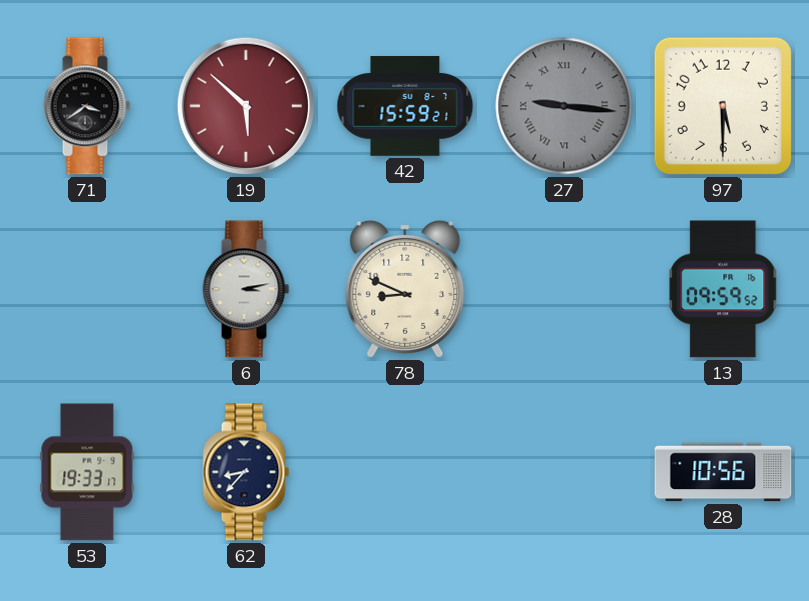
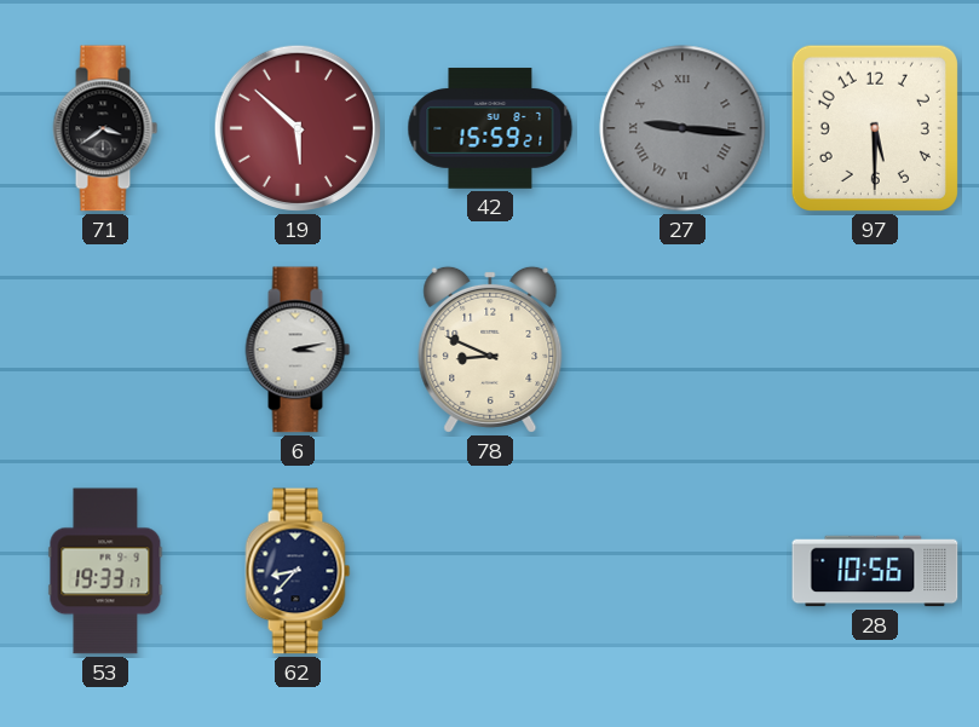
13: 09:59 -> none (723, 289)
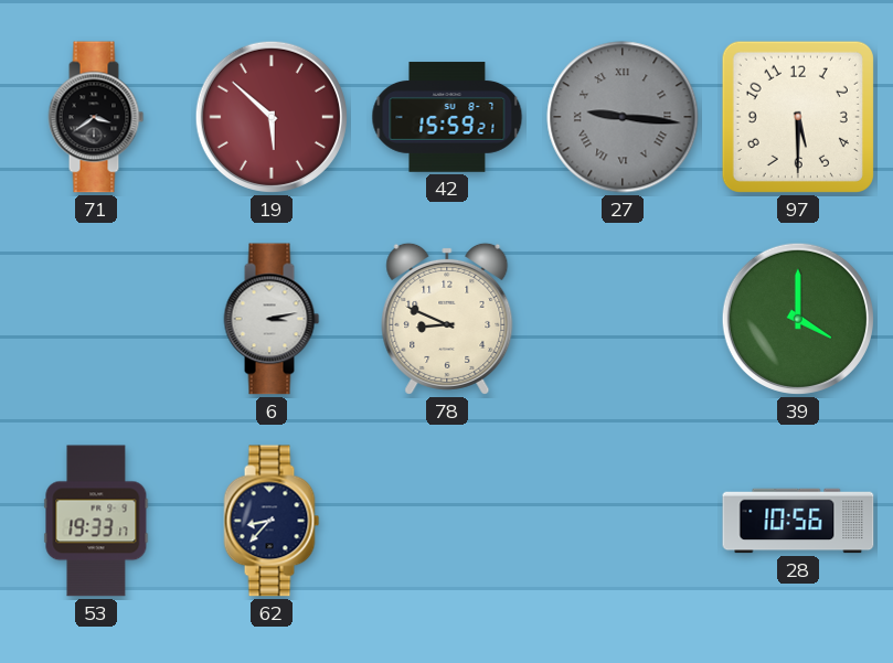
39: none -> 4:00 (798, 319)
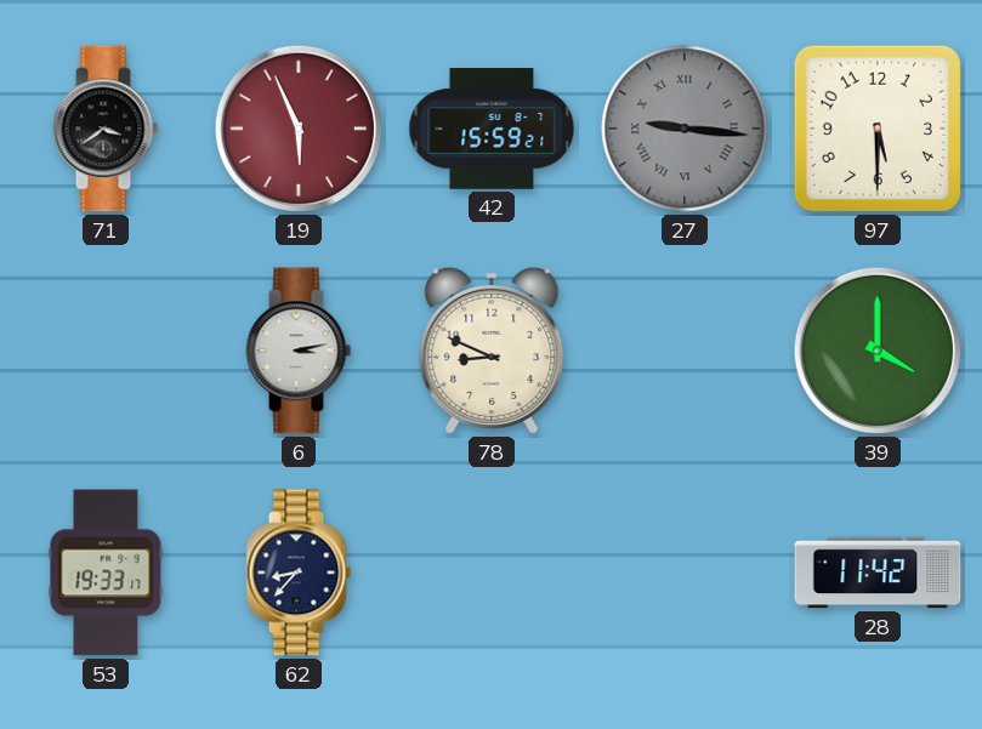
19: 5:52 -> 5:56 (299, 129)
28: 10:56 -> 11:42 (878, 573)
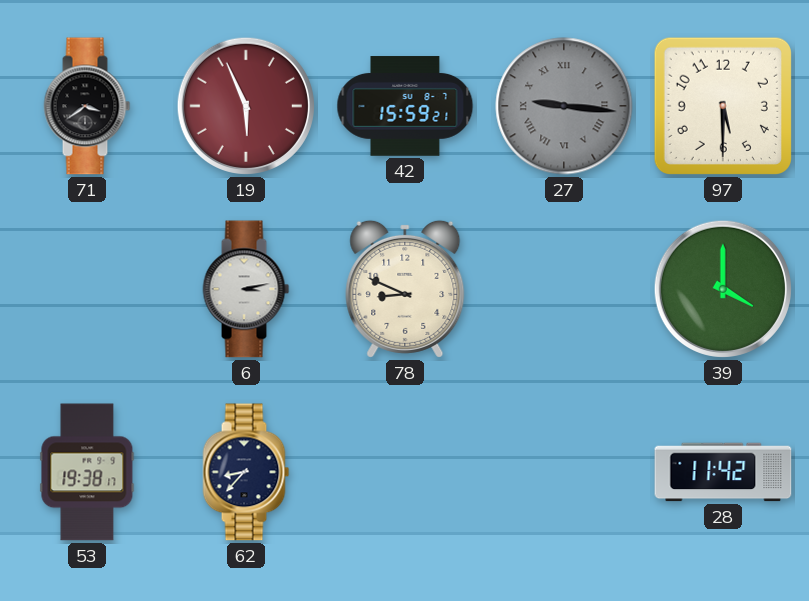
53: 19:33 -> 19:38 (87, 472)
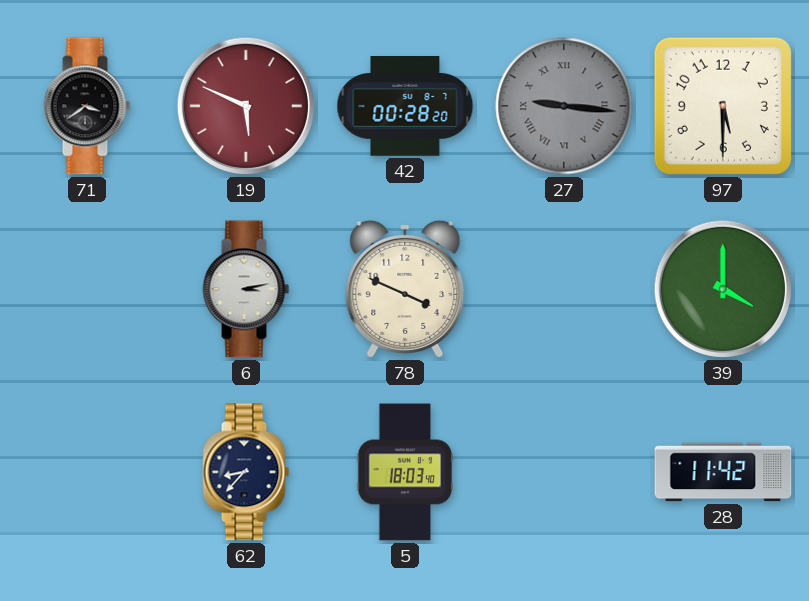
19: 5:56 -> 5:49 (246, 106)
42: 15:59 -> 00:28 (405, 106)
78: 8:49 -> 3:49 (405, 289)
53: 19:38 -> none (87, 472)
5: none -> 18:03 (405, 472)
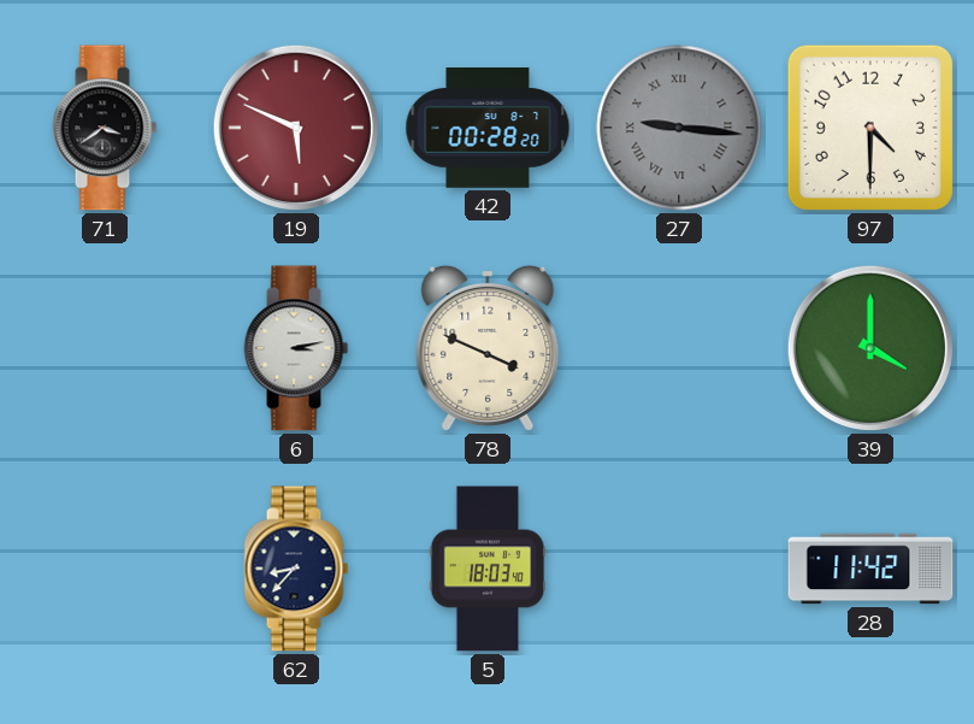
97: 5:30 -> 4:30 (870, 128)
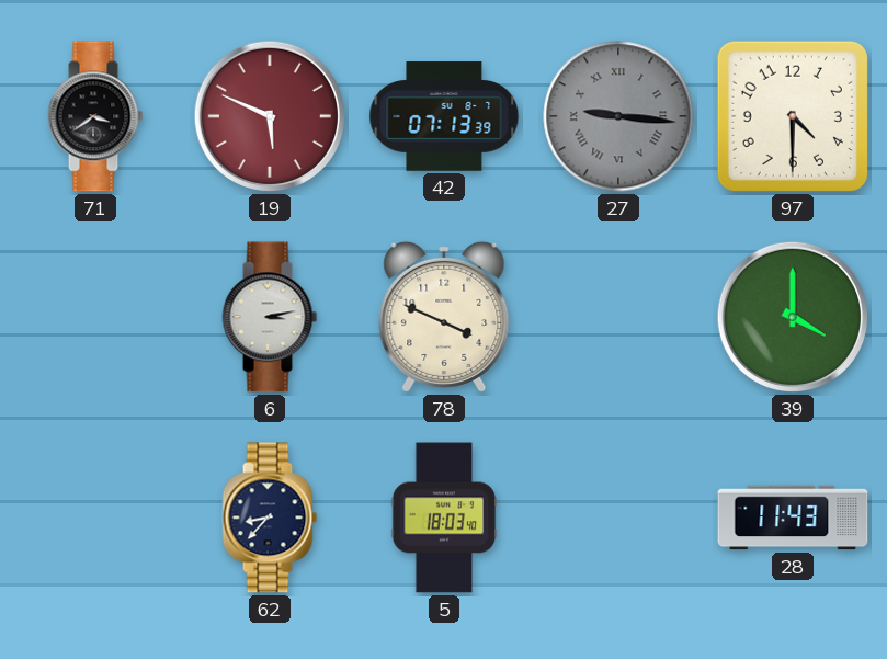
42: 00:28 -> 07:13 (444, 116)
28: 11:42 -> 11:43 (793, 518)
